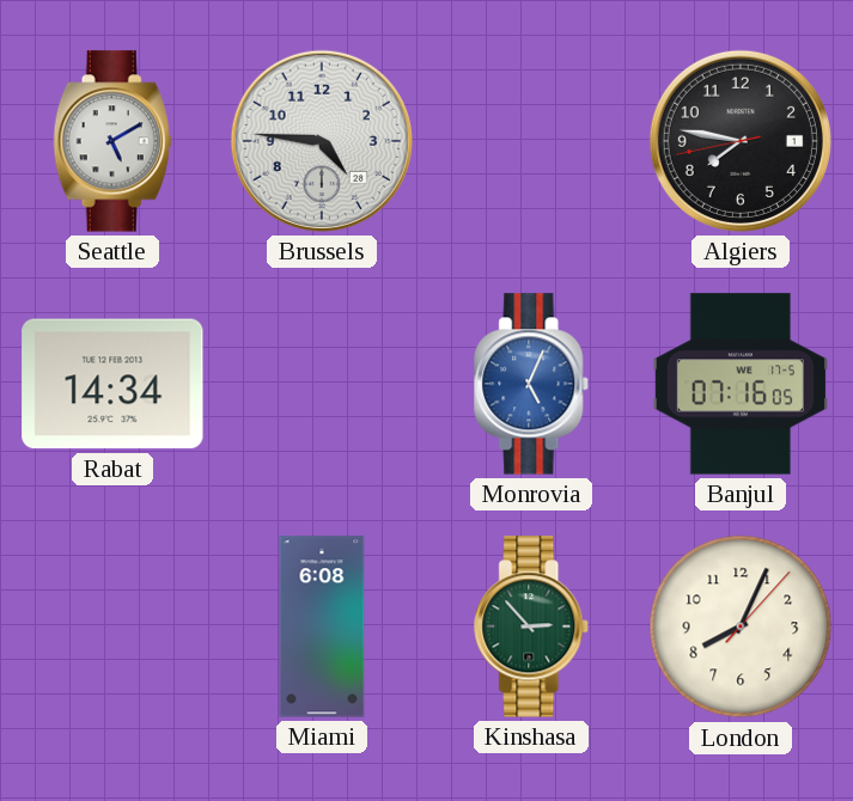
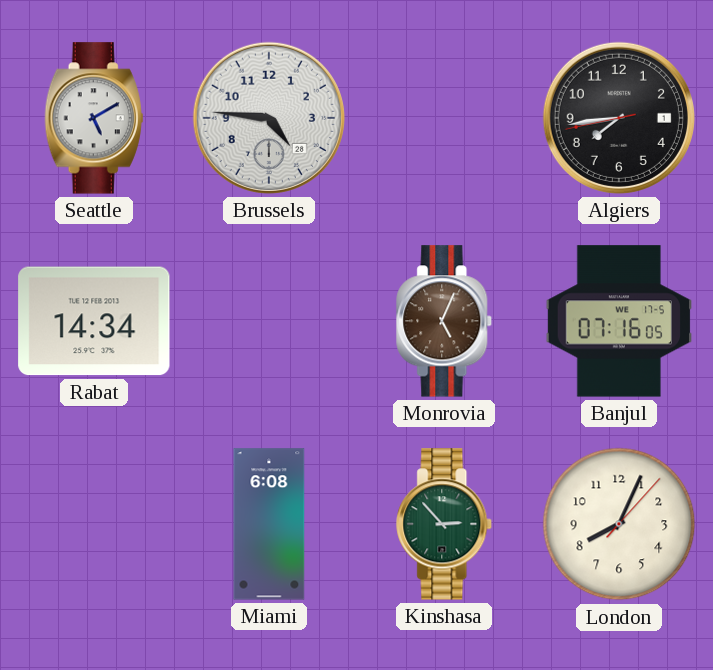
Algiers: 7:46 -> 7:43 (619, 118)
Monrovia dial: blue -> brown (445, 321)
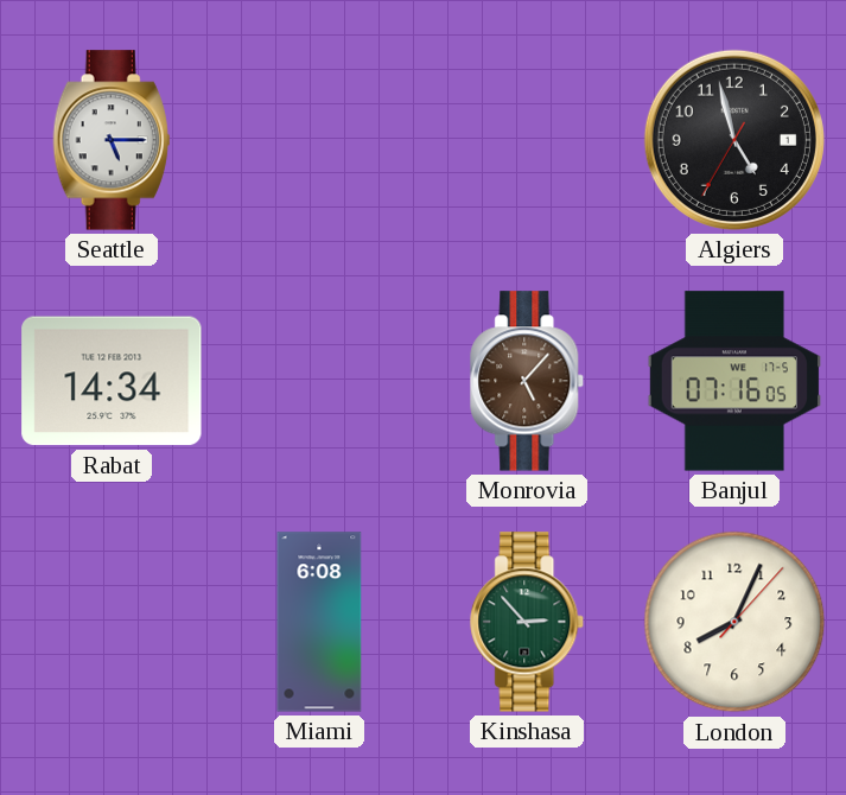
Seattle: 5:10 -> 5:15 (112, 140)
Brussels: 4:46 -> none (269, 118)
Algiers: 7:43 -> 4:57 (734, 140)
Monrovia: 5:04 -> 5:07 (528, 381)
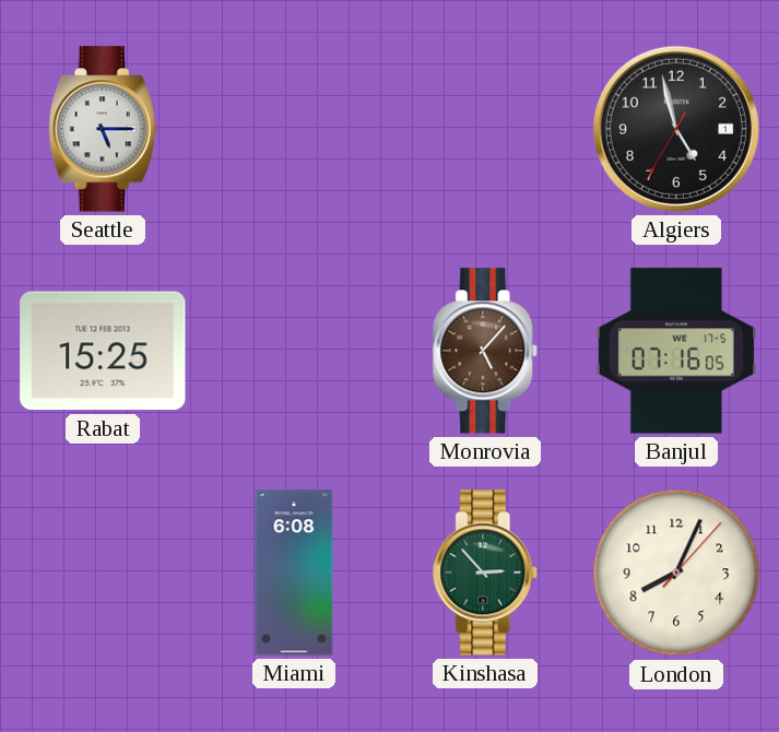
Rabat: 14:34 -> 15:25 (103, 351)
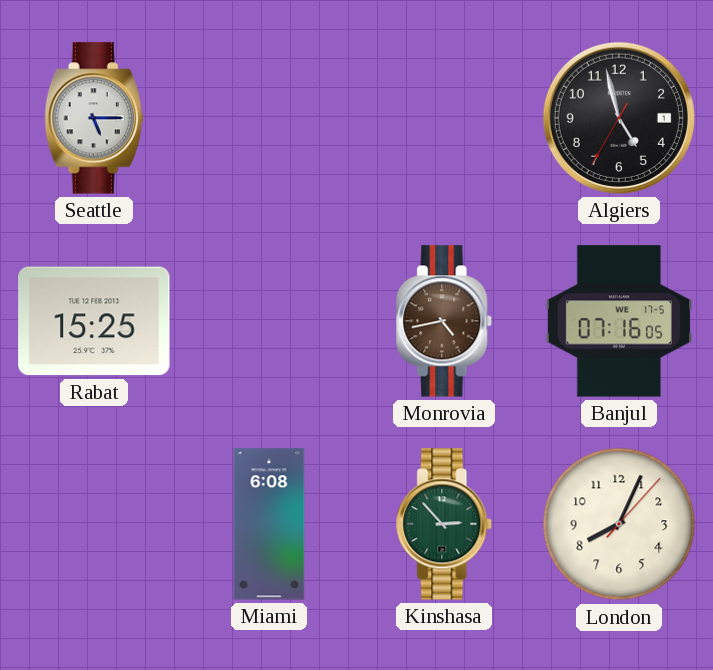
Monrovia: 5:07 -> 4:43 (445, 321)
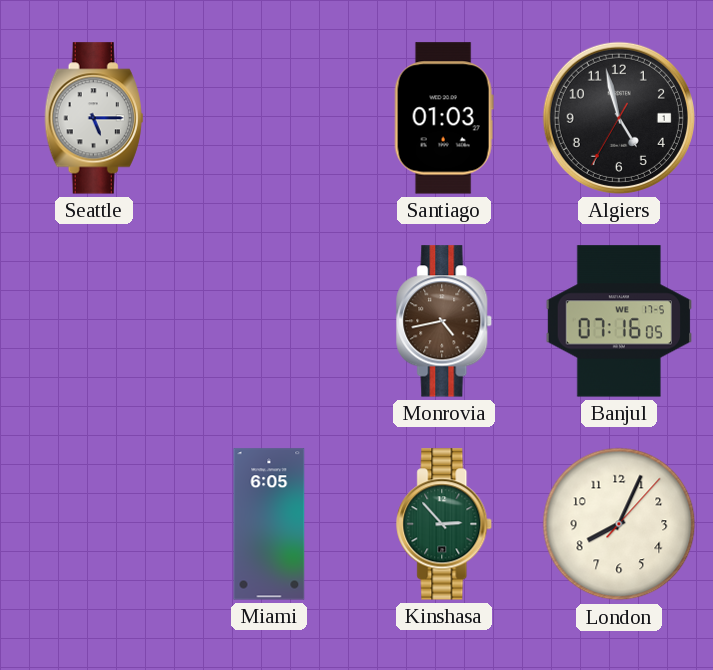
Santiago: none -> 01:03 (444, 118)
Rabat: 15:25 -> none (94, 321)
Miami: 6:08 -> 6:05 (269, 524)
